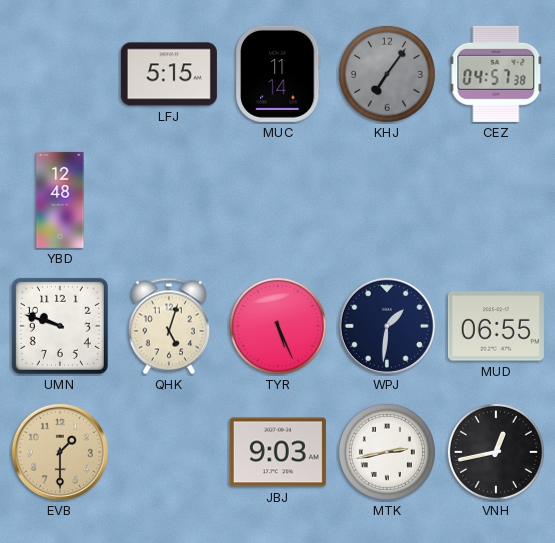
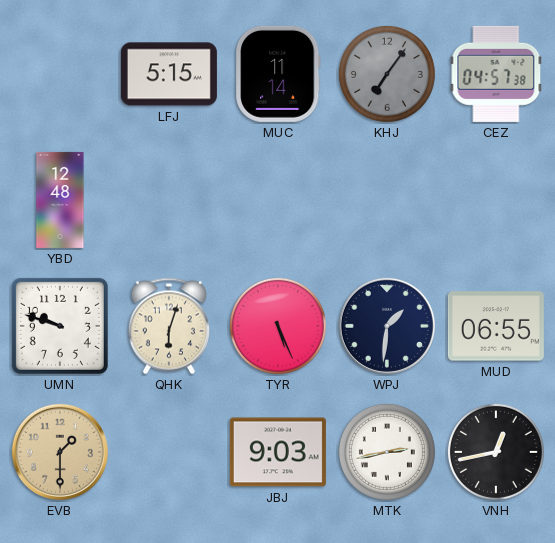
QHK: 5:03 -> 6:03 (169, 326)
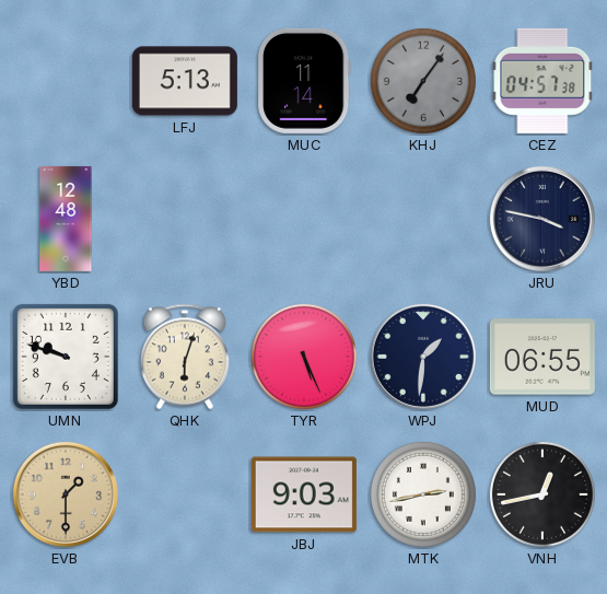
LFJ: 5:15 -> 5:13 (185, 81)
JRU: none -> 3:47 (542, 219)
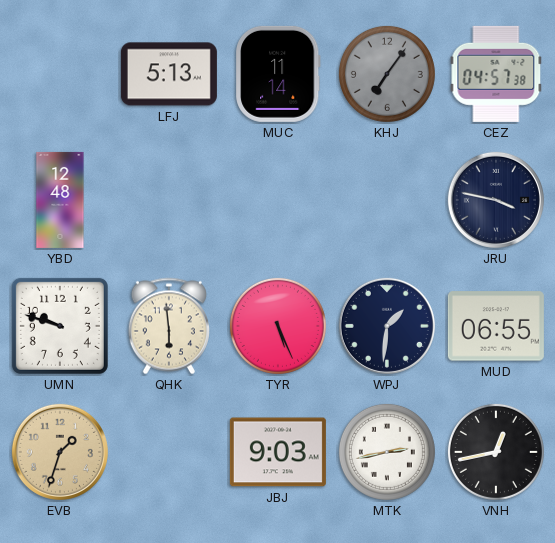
QHK: 6:03 -> 5:59 (169, 326)
EVB: 1:30 -> 1:33 (60, 452)
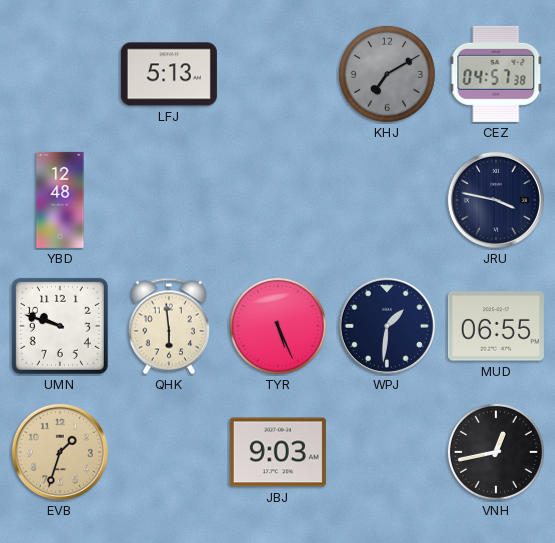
MUC: 11:14 -> none (279, 74)
KHJ: 7:06 -> 7:10 (387, 74)
MTK: 2:43 -> none (387, 452)
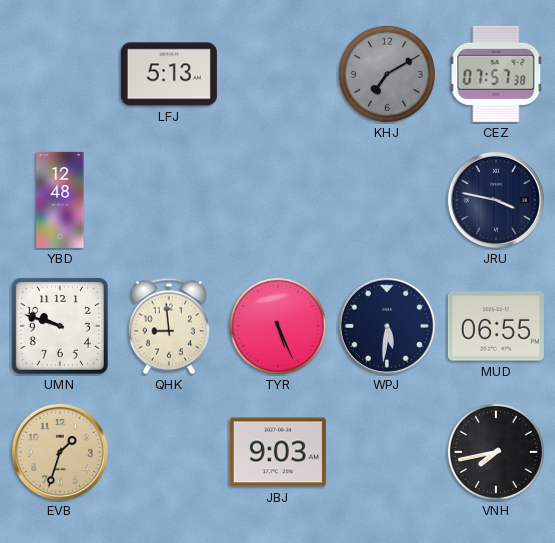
CEZ: 04:57 -> 07:57 (496, 74)
QHK: 5:59 -> 8:59 (169, 326)
WPJ: 1:31 -> 5:31 (387, 326)
VNH: 12:43 -> 7:43 (496, 452)
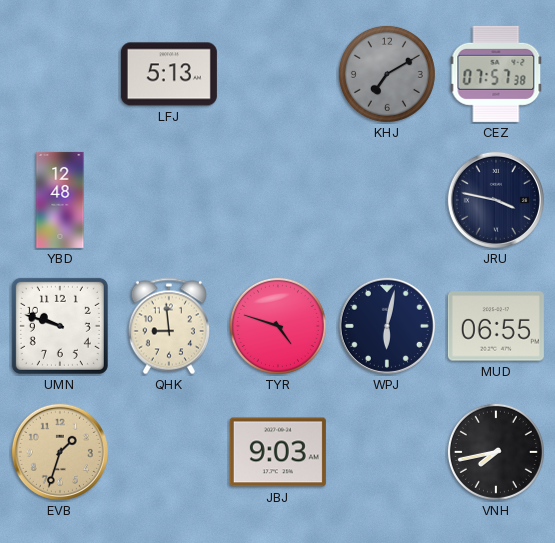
TYR: 5:26 -> 4:48 (278, 326)
WPJ: 5:31 -> 6:02 (387, 326)
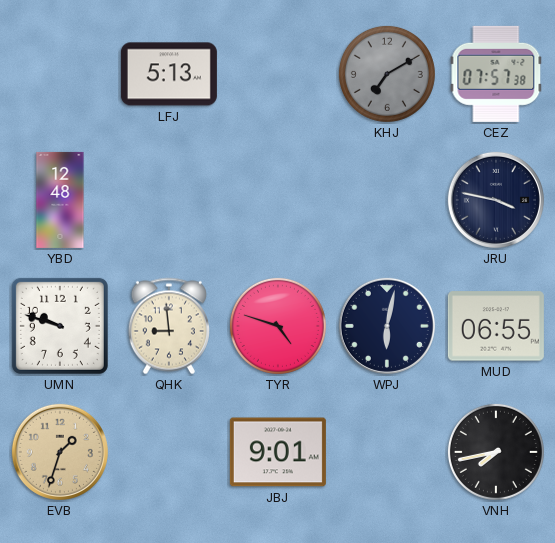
JBJ: 9:03 -> 9:01 (278, 452)
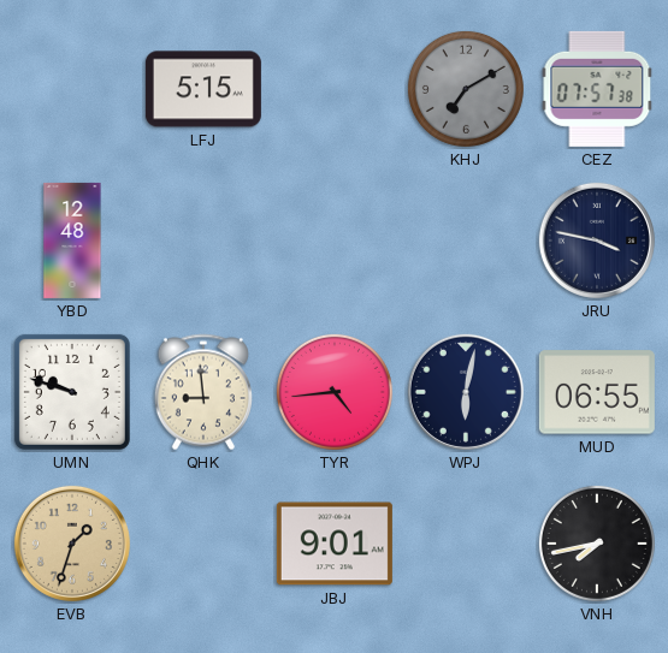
LFJ: 5:13 -> 5:15 (203, 89)
TYR: 4:48 -> 4:44 (335, 392)
